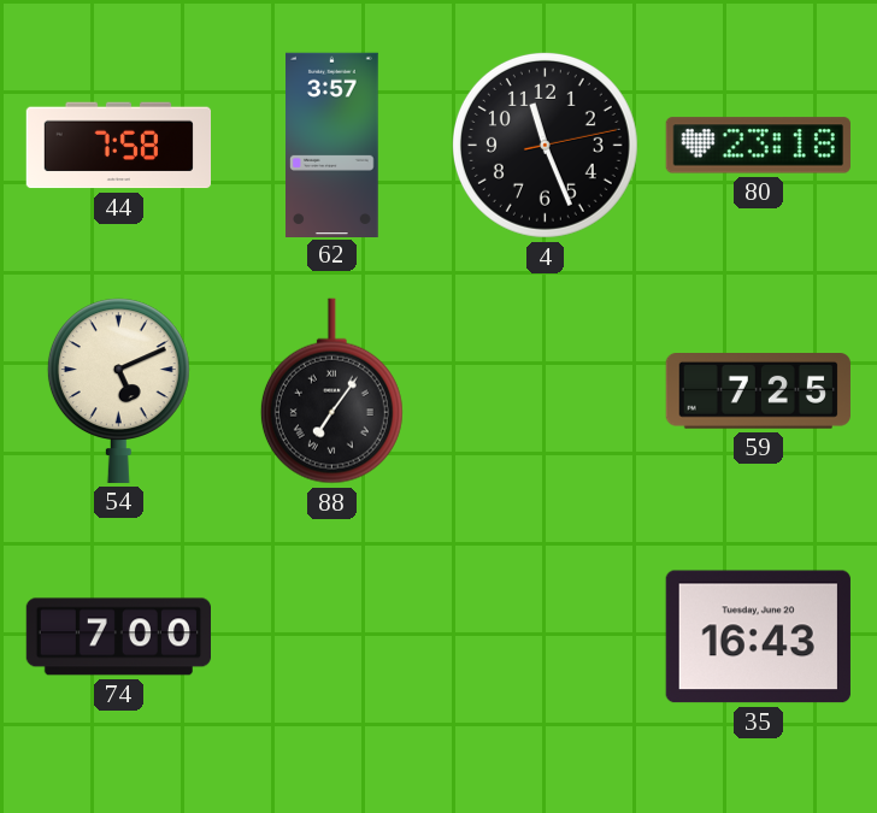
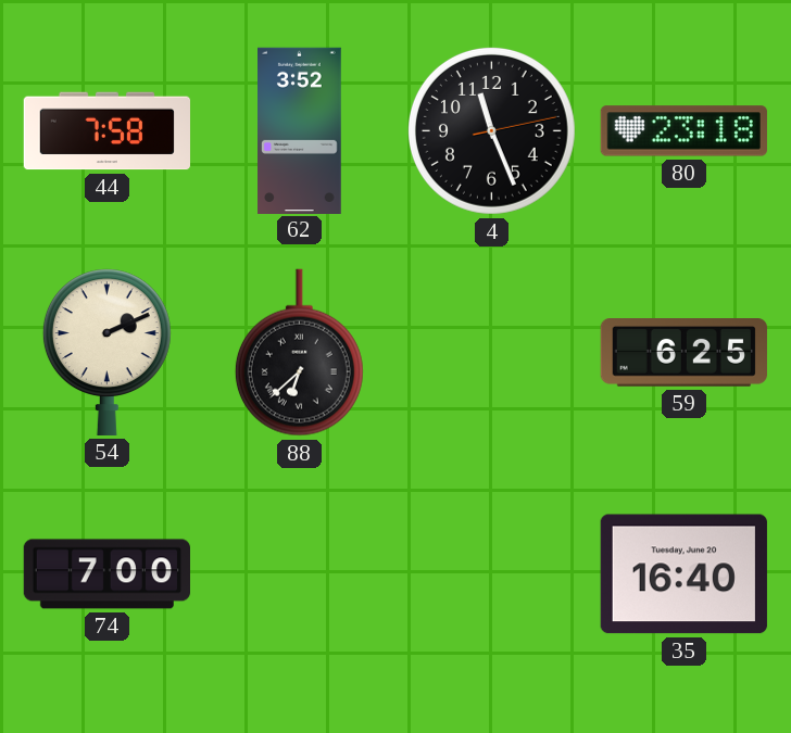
62: 3:57 -> 3:52 (300, 130)
54: 5:11 -> 2:11 (106, 352)
88: 7:06 -> 6:38 (299, 353)
59: 7:25 -> 6:25 (683, 353)
35: 16:43 -> 16:40 (683, 574)
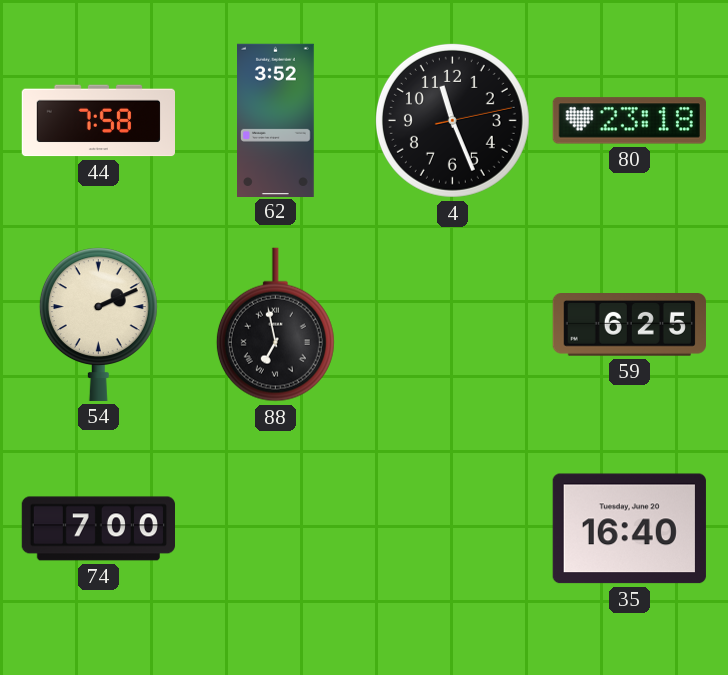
88: 6:38 -> 6:58 (275, 325)
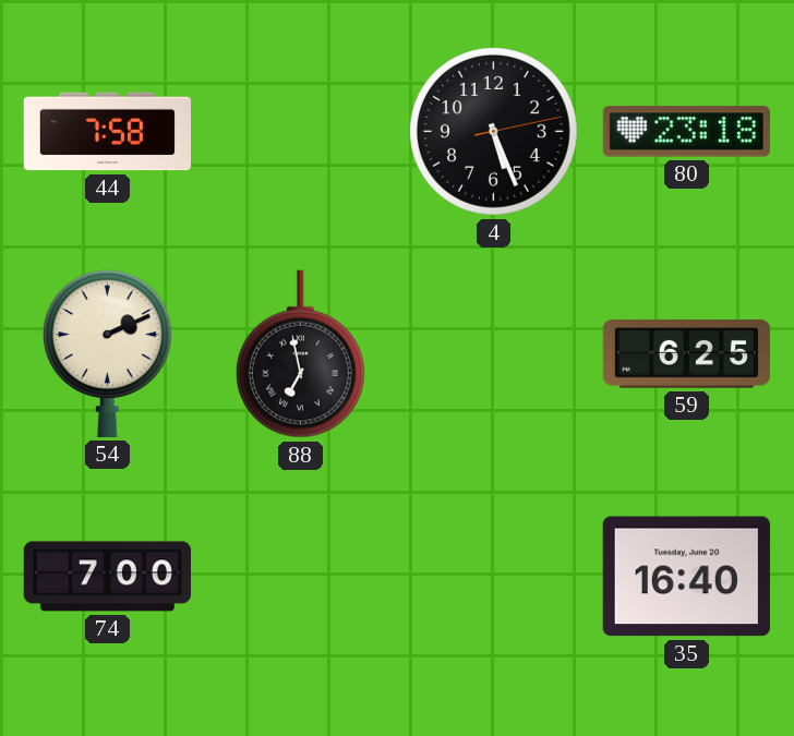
62: 3:52 -> none (276, 120)
4: 11:26 -> 5:26 (493, 131)
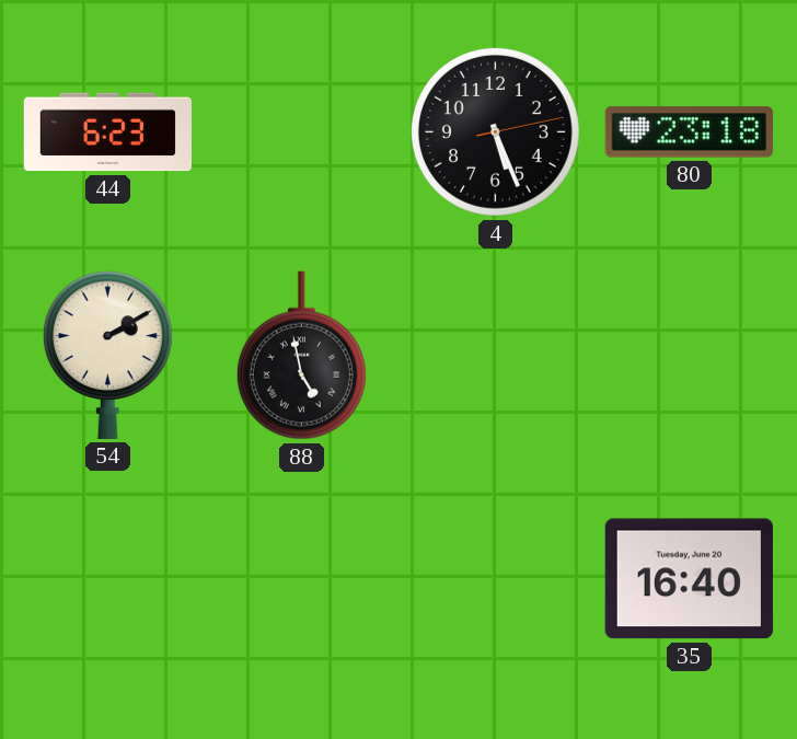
44: 7:58 -> 6:23 (107, 132)
54: 2:11 -> 2:10 (107, 355)
88: 6:58 -> 4:58 (301, 356)
59: 6:25 -> none (686, 354)
74: 7:00 -> none (107, 577)
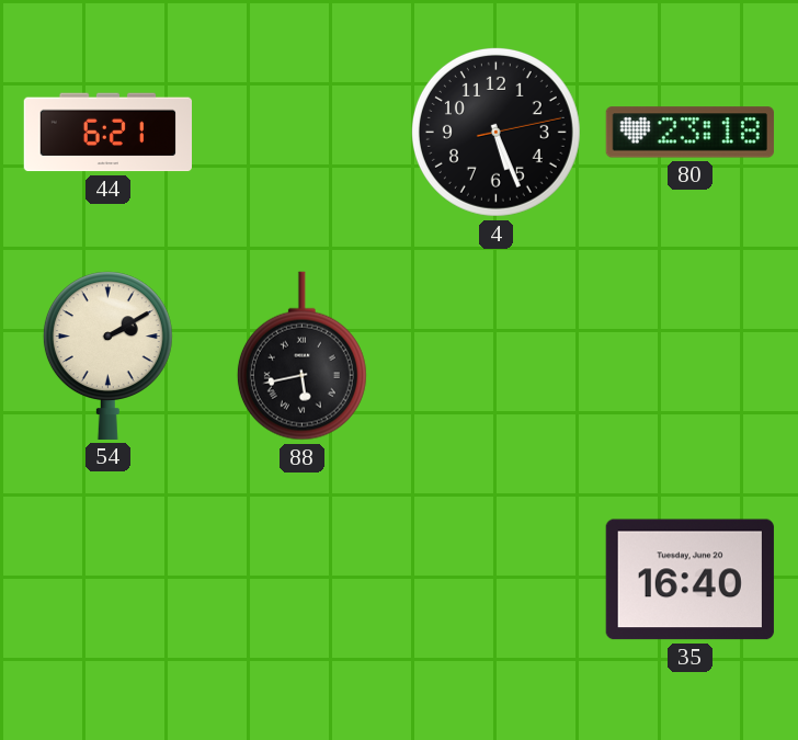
44: 6:23 -> 6:21 (107, 133)
88: 4:58 -> 5:43 (301, 356)
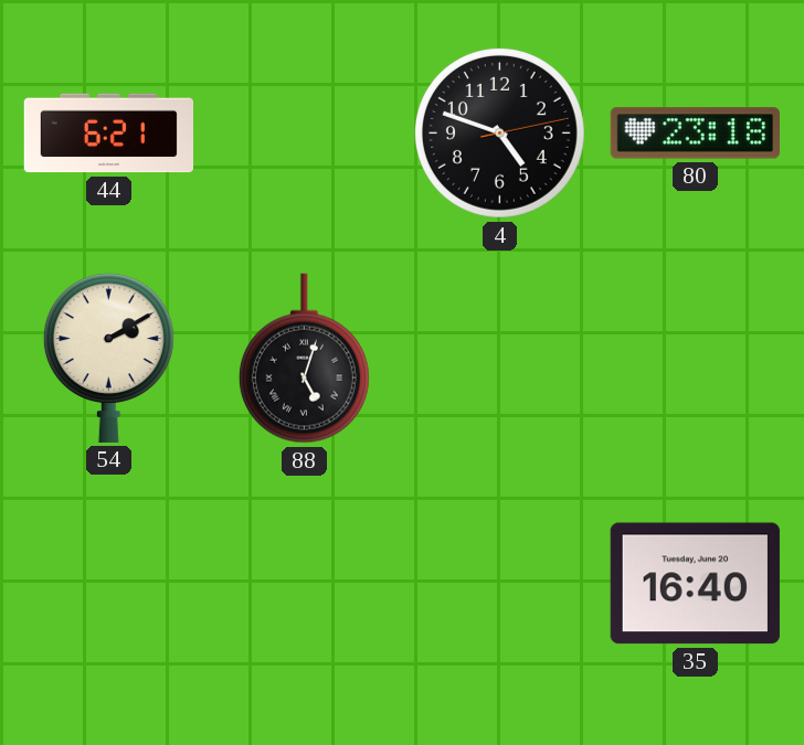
4: 5:26 -> 4:48 (499, 132)
88: 5:43 -> 5:03 (304, 359)
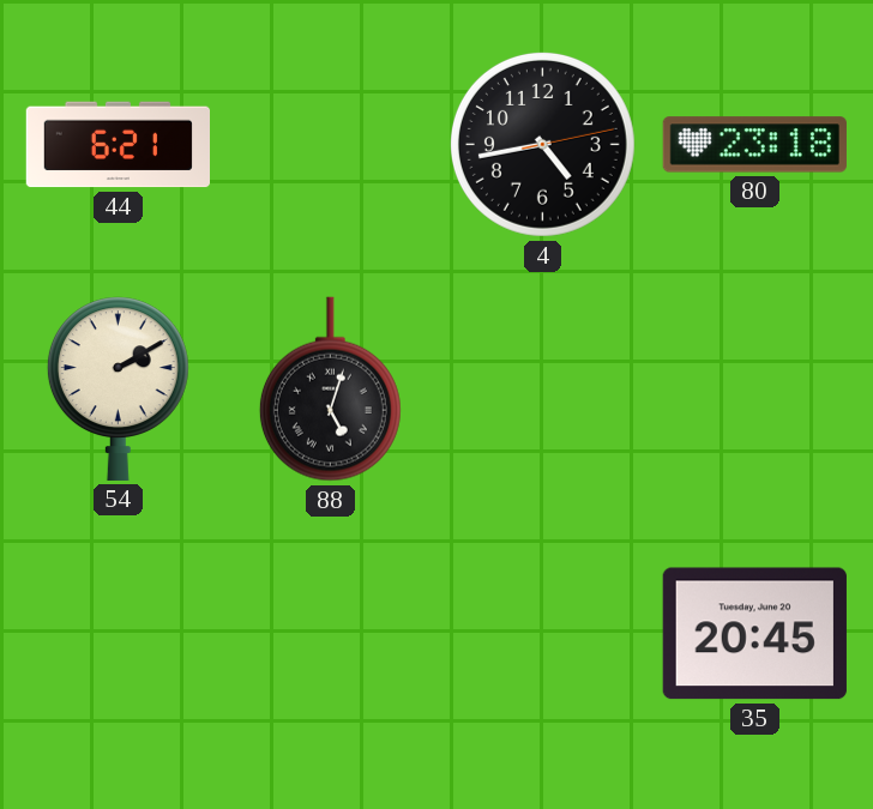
4: 4:48 -> 4:43 (542, 144)
35: 16:40 -> 20:45 (754, 634)
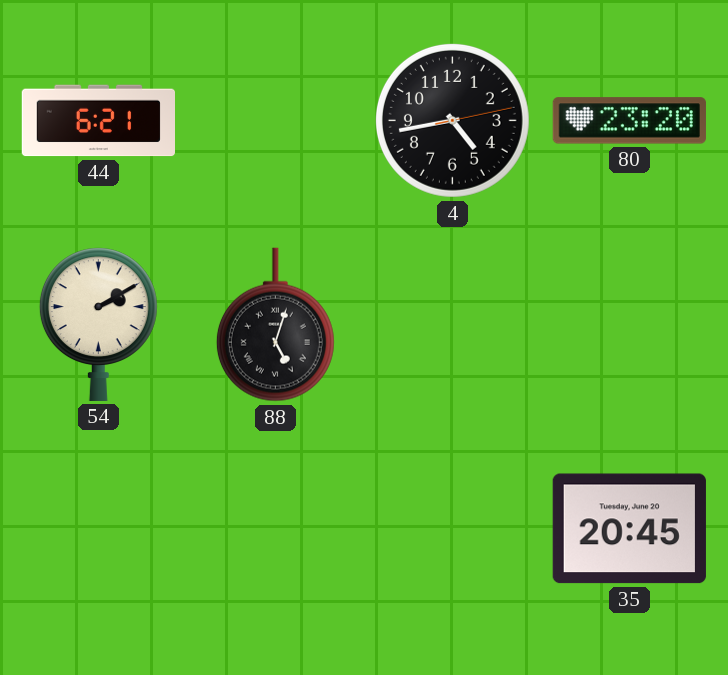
80: 23:18 -> 23:20 (629, 121)
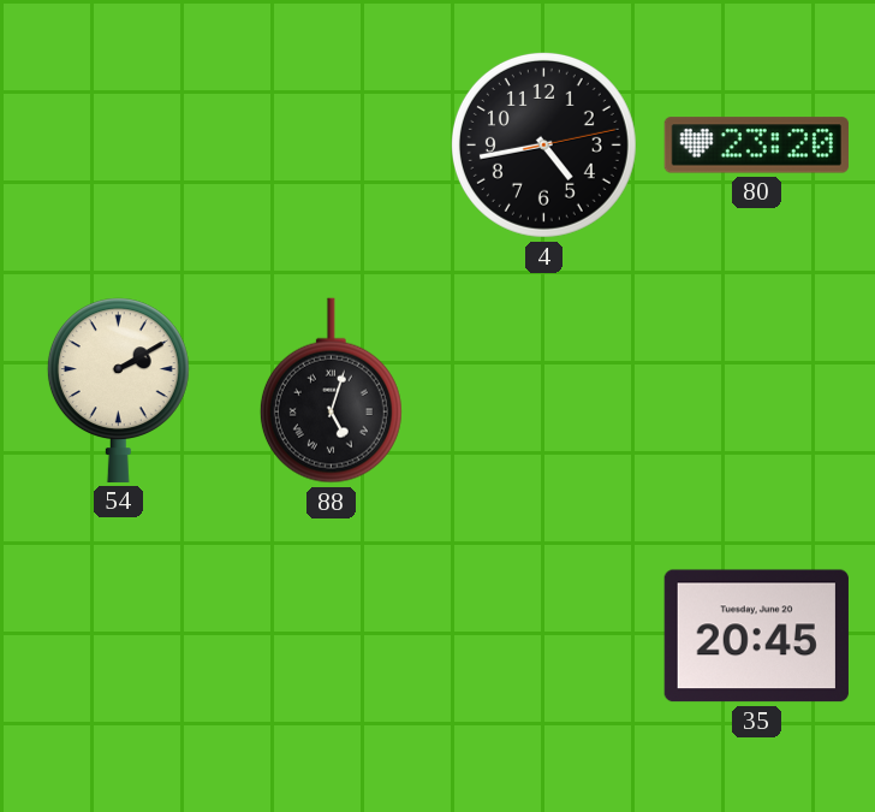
44: 6:21 -> none (98, 121)
